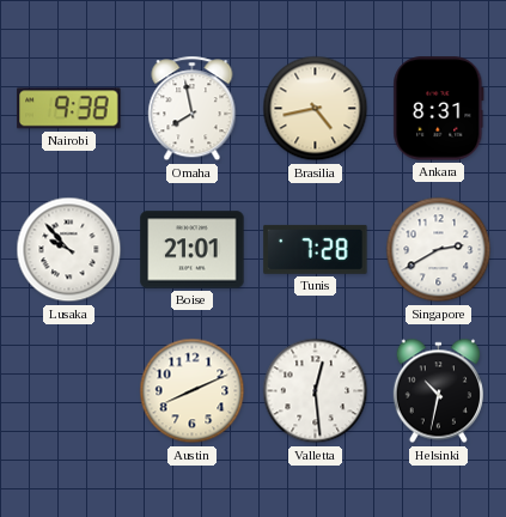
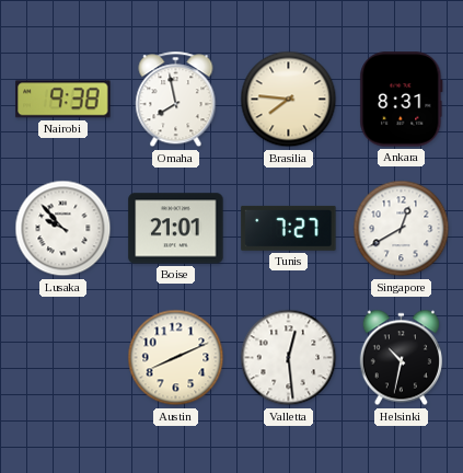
Brasilia: 4:43 -> 7:46 (289, 100)
Tunis: 7:28 -> 7:27 (289, 228)
Singapore: 2:40 -> 12:40 (402, 229)
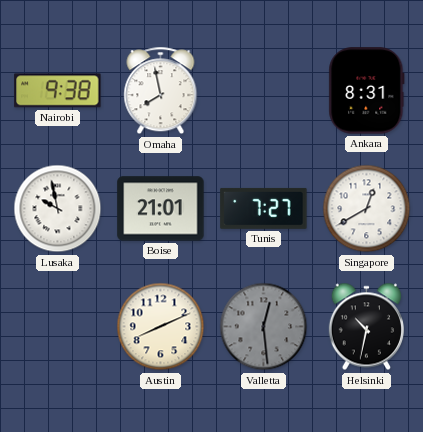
Brasilia: 7:46 -> none (289, 100)
Lusaka: 9:53 -> 9:58 (58, 209)
Valletta dial: white -> grey (264, 327)
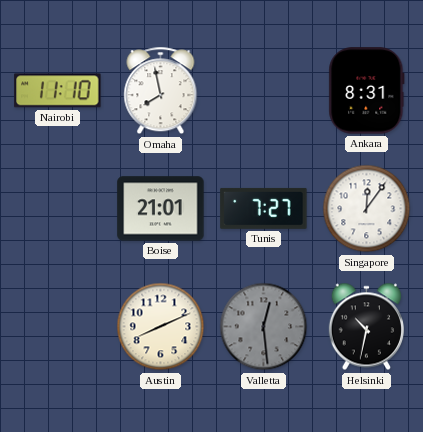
Nairobi: 9:38 -> 11:10 (58, 91)
Lusaka: 9:58 -> none (58, 209)
Singapore: 12:40 -> 12:06 (367, 209)
